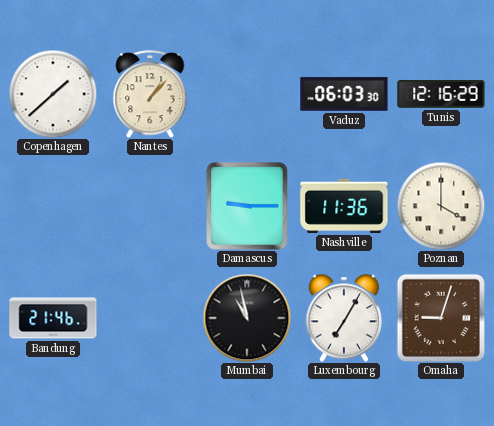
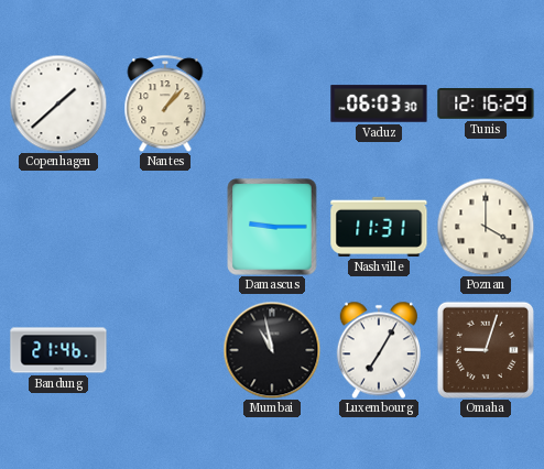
Nashville: 11:36 -> 11:31 (379, 227)
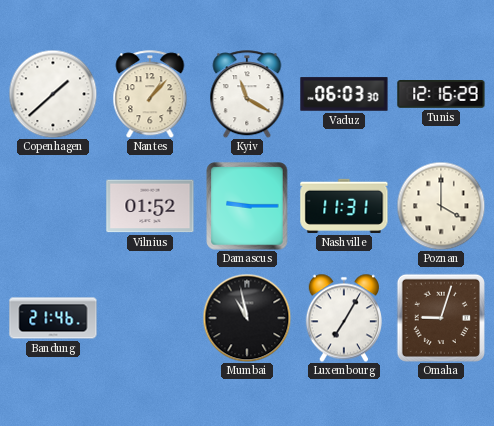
Kyiv: none -> 11:20 (247, 94)
Vilnius: none -> 01:52 (150, 206)
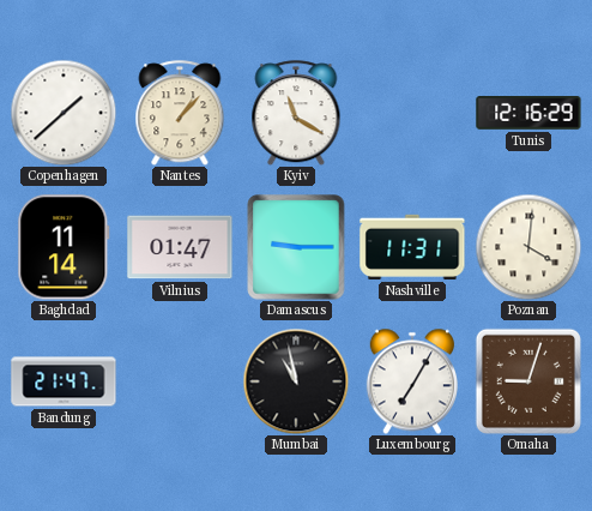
Vaduz: 06:03 -> none (344, 94)
Baghdad: none -> 11:14 (64, 247)
Vilnius: 01:52 -> 01:47 (180, 247)
Poznan: 4:00 -> 4:01 (528, 247)
Bandung: 21:46 -> 21:47 (64, 381)
